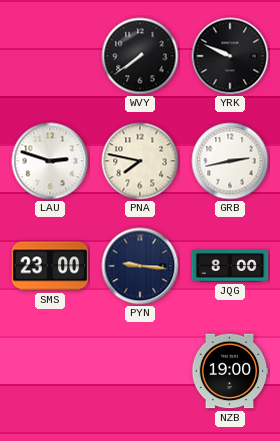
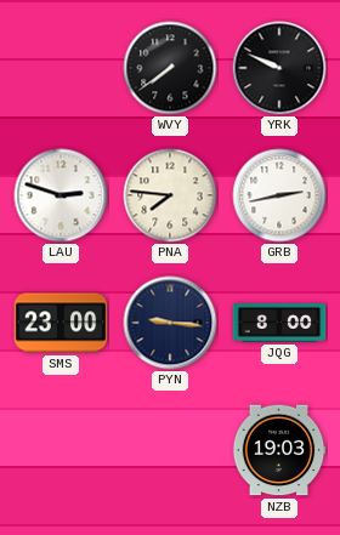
PNA: 7:47 -> 7:46 (170, 195)
NZB: 19:00 -> 19:03 (279, 450)
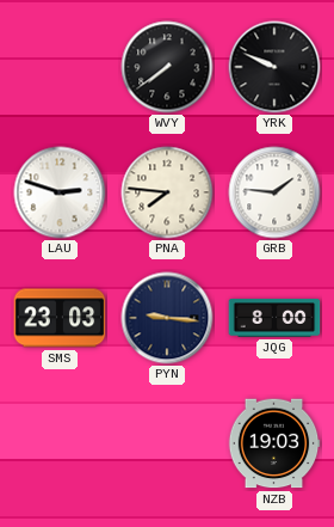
GRB: 2:43 -> 1:46 (274, 192)
SMS: 23:00 -> 23:03 (60, 318)
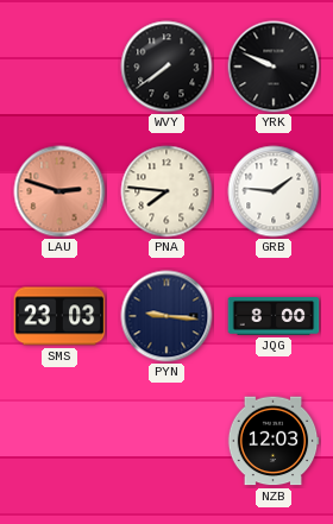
LAU dial: white -> salmon (59, 191)
NZB: 19:03 -> 12:03 (274, 441)
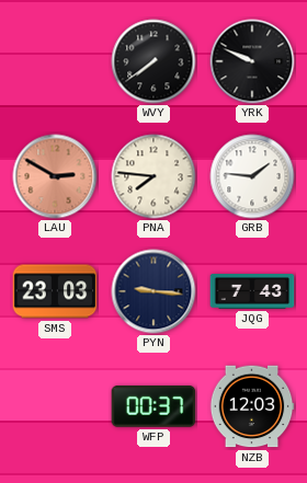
LAU: 2:48 -> 2:50 (55, 176)
JQG: 8:00 -> 7:43 (252, 292)
WFP: none -> 00:37 (153, 406)
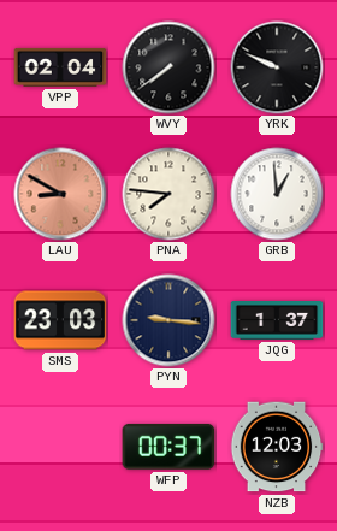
VPP: none -> 02:04 (60, 67)
LAU: 2:50 -> 8:50 (60, 194)
GRB: 1:46 -> 12:59 (277, 194)
JQG: 7:43 -> 1:37 (277, 321)
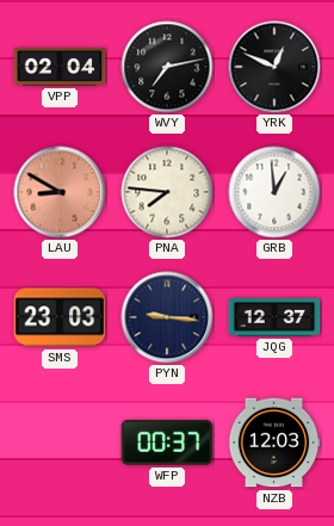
WVY: 7:39 -> 7:13 (167, 67)
YRK: 9:49 -> 12:49 (274, 67)
JQG: 1:37 -> 12:37 (274, 318)
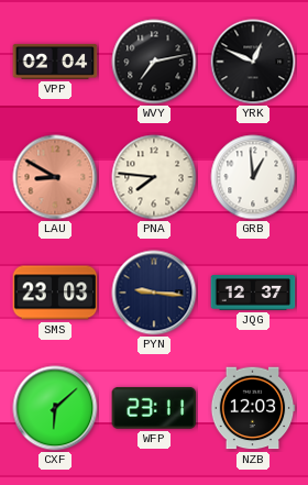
CXF: none -> 6:08 (55, 408)
WFP: 00:37 -> 23:11 (154, 408)
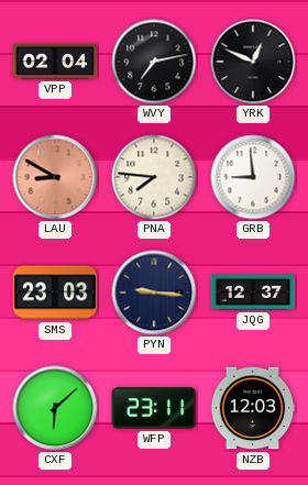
GRB: 12:59 -> 8:59 (253, 177)
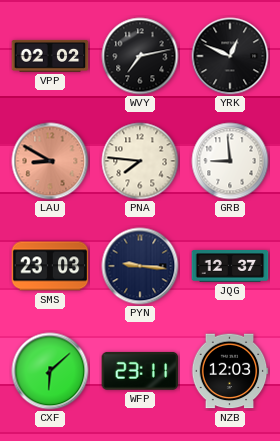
VPP: 02:04 -> 02:02 (50, 56)
